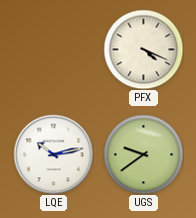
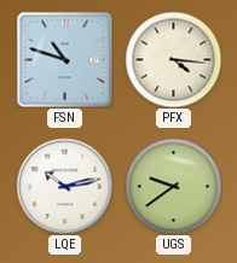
FSN: none -> 10:48 (64, 59)
PFX: 4:19 -> 4:16 (173, 59)
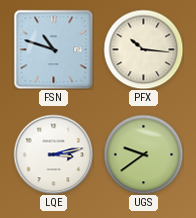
PFX: 4:16 -> 10:16 (143, 49)
LQE: 10:13 -> 3:13 (53, 154)
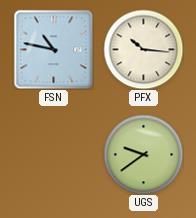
FSN: 10:48 -> 10:47 (53, 49)
LQE: 3:13 -> none (53, 154)
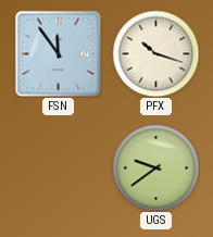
FSN: 10:47 -> 11:54 (58, 53)
PFX: 10:16 -> 10:18 (155, 53)
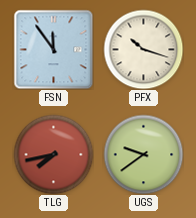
TLG: none -> 7:43 (53, 154)
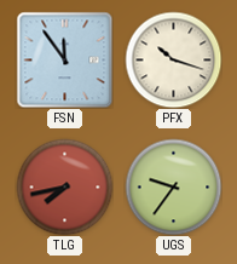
UGS: 9:39 -> 9:36 (173, 186)
